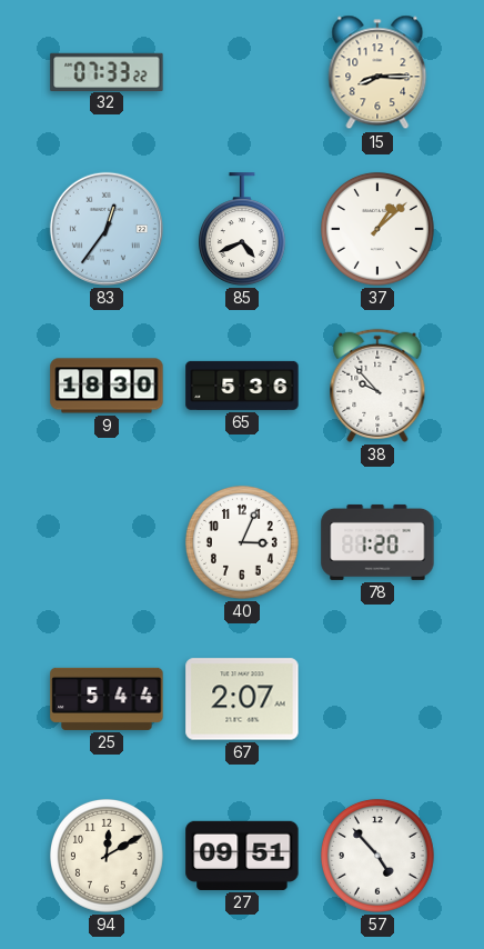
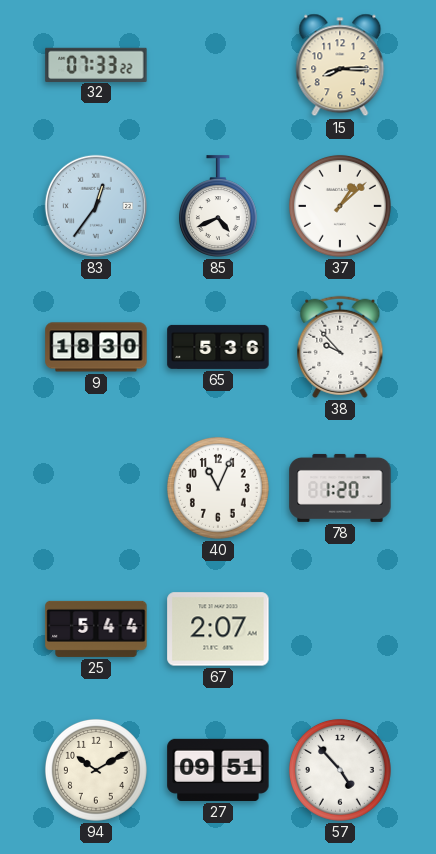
40: 3:04 -> 11:04 (218, 488)
94: 12:10 -> 10:10 (96, 770)
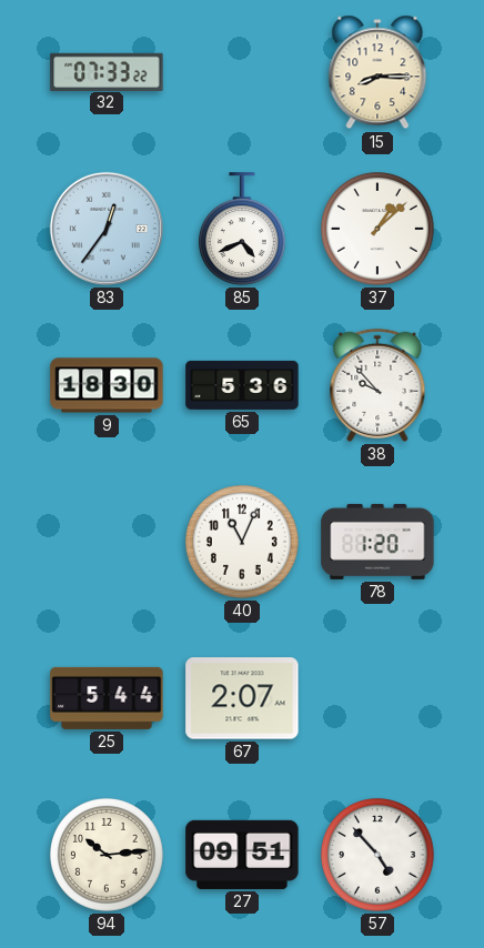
94: 10:10 -> 10:14 (107, 855)
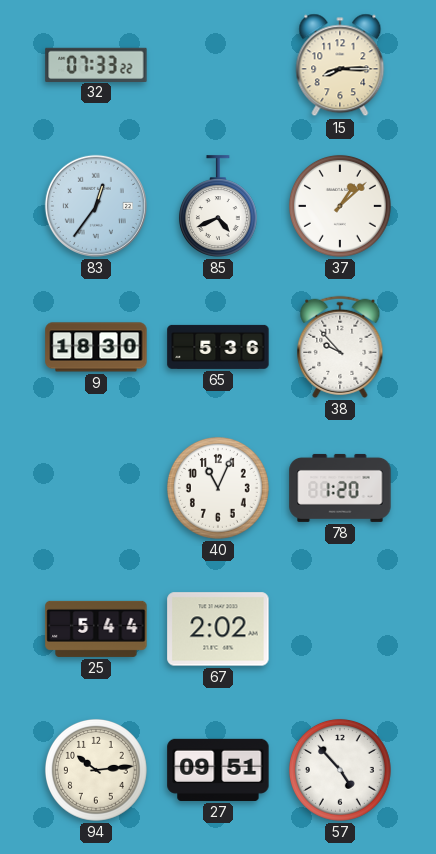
67: 2:07 -> 2:02 (218, 629)
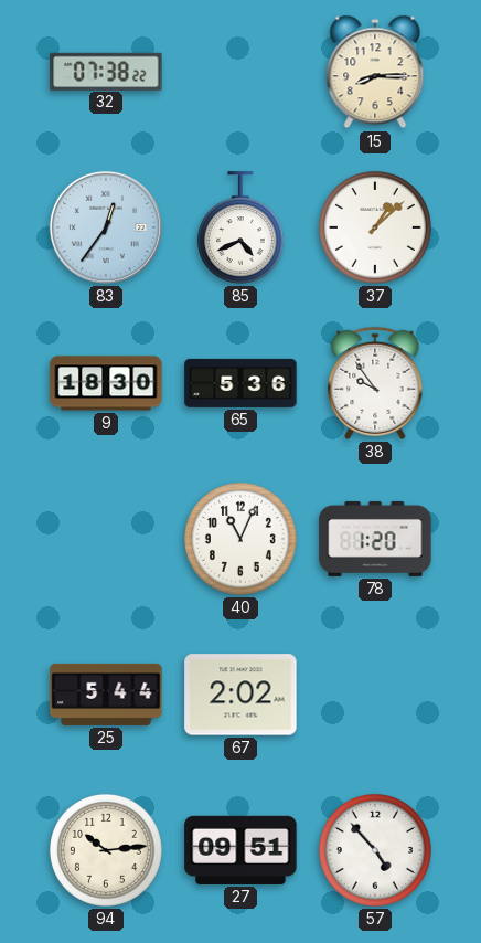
32: 07:33 -> 07:38 (106, 71)
38: 9:53 -> 9:54 (375, 383)
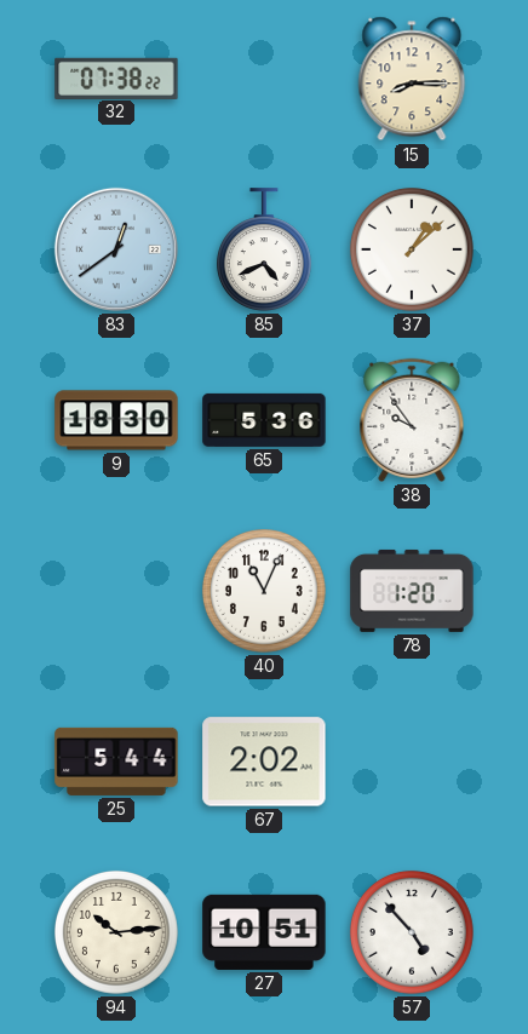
83: 12:36 -> 12:39 (116, 249)
27: 09:51 -> 10:51 (264, 932)
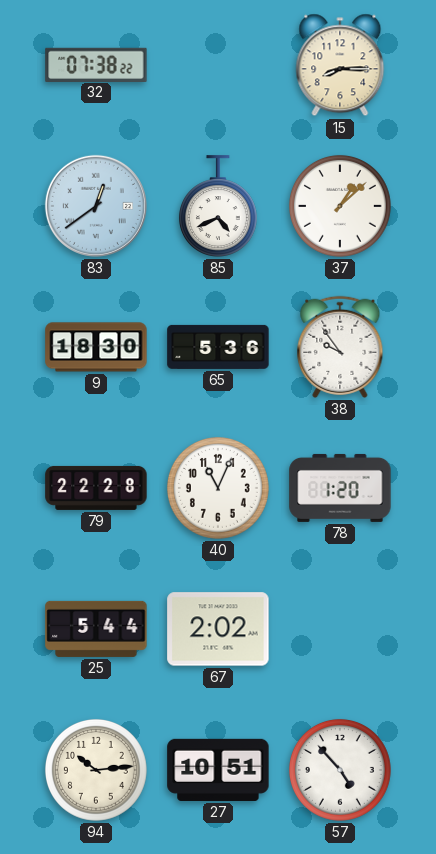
79: none -> 22:28 (96, 488)
